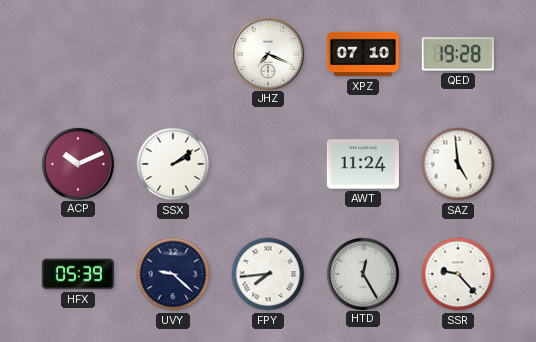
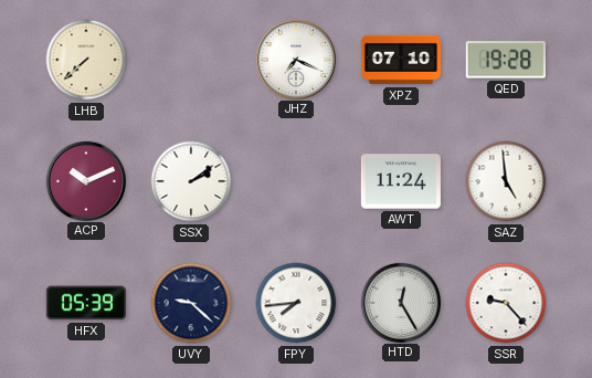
LHB: none -> 7:38 (86, 60)
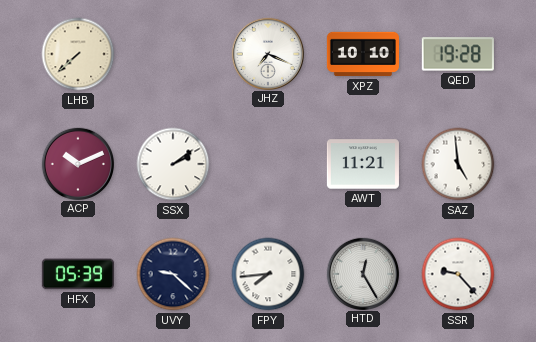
XPZ: 07:10 -> 10:10 (363, 54)
AWT: 11:24 -> 11:21 (363, 164)
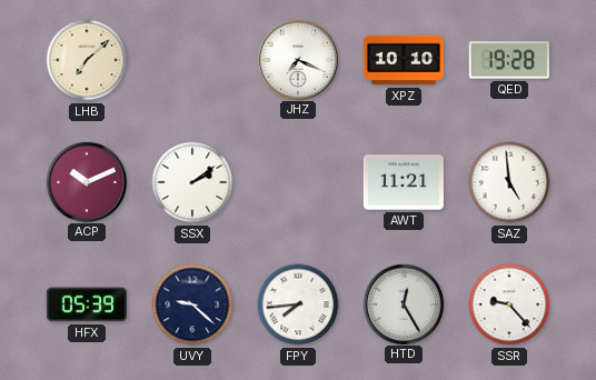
LHB: 7:38 -> 7:08 (87, 60)
